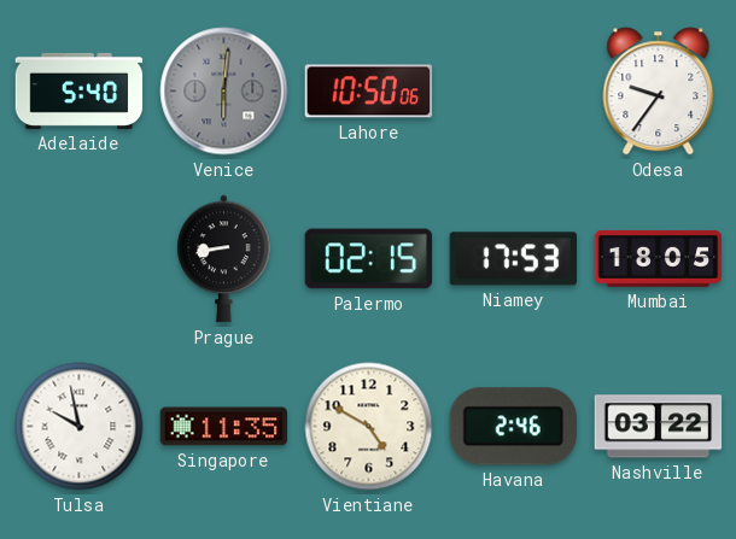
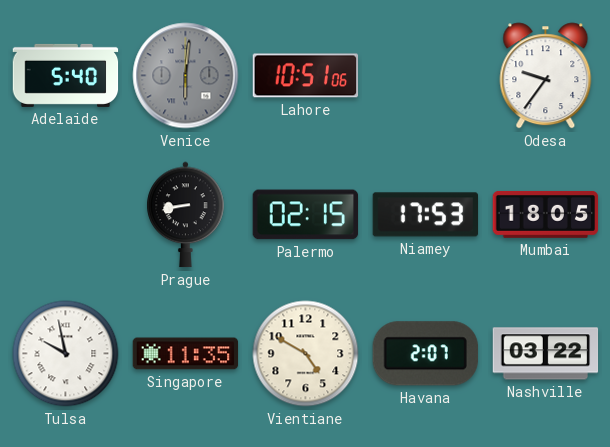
Lahore: 10:50 -> 10:51 (306, 76)
Havana: 2:46 -> 2:07 (425, 354)
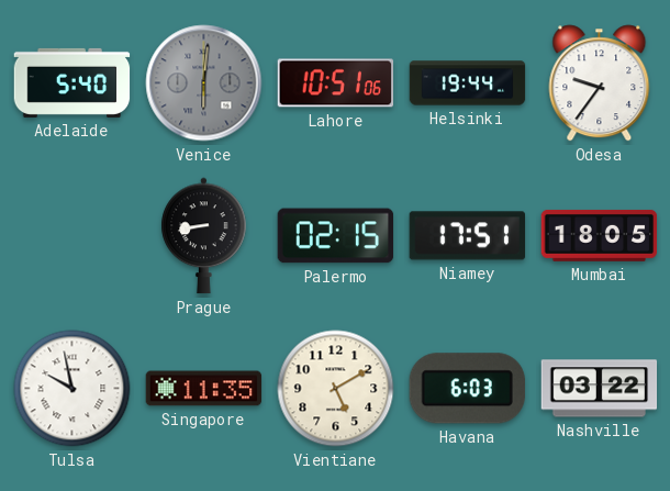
Helsinki: none -> 19:44 (468, 83)
Niamey: 17:53 -> 17:51 (468, 236)
Vientiane: 4:50 -> 5:10 (336, 389)
Havana: 2:07 -> 6:03 (467, 389)
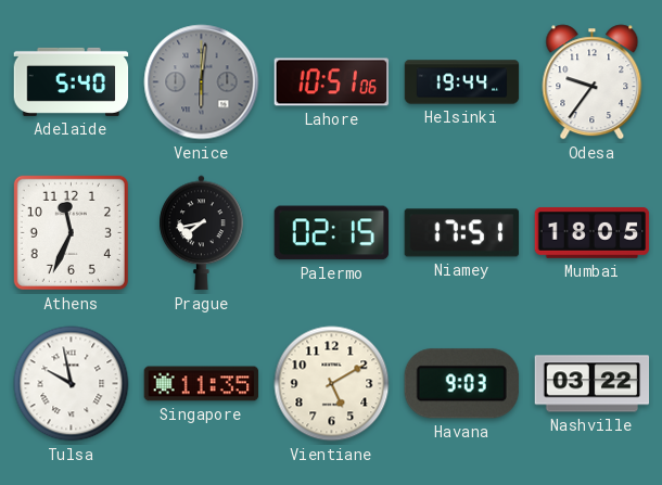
Athens: none -> 11:34 (71, 232)
Prague: 8:43 -> 7:43 (202, 233)
Havana: 6:03 -> 9:03 (461, 384)
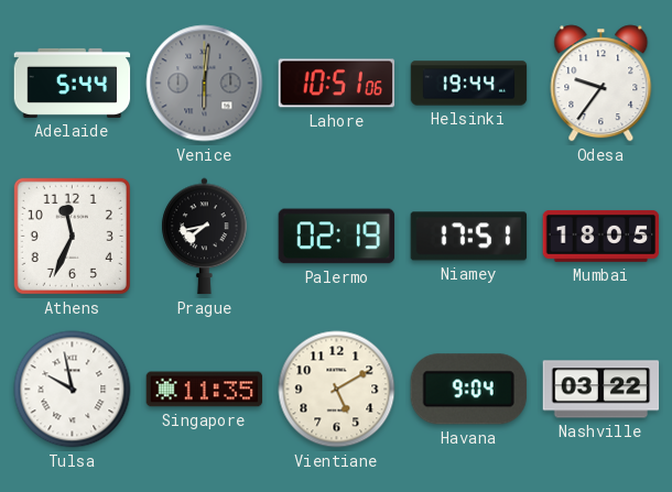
Adelaide: 5:40 -> 5:44 (73, 83)
Palermo: 02:15 -> 02:19 (337, 237)
Havana: 9:03 -> 9:04 (468, 390)
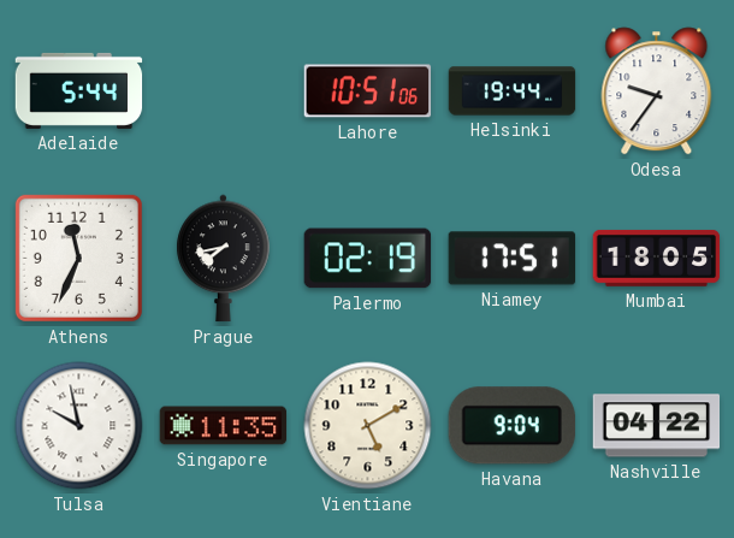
Venice: 6:01 -> none (205, 84)
Nashville: 03:22 -> 04:22 (657, 426)
